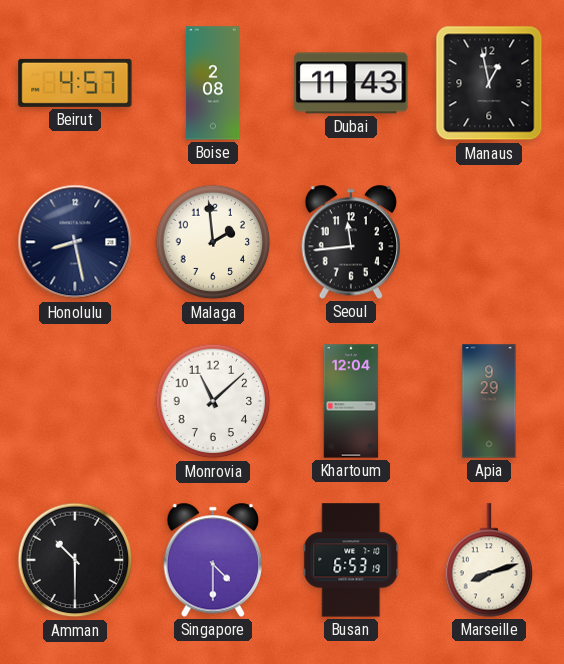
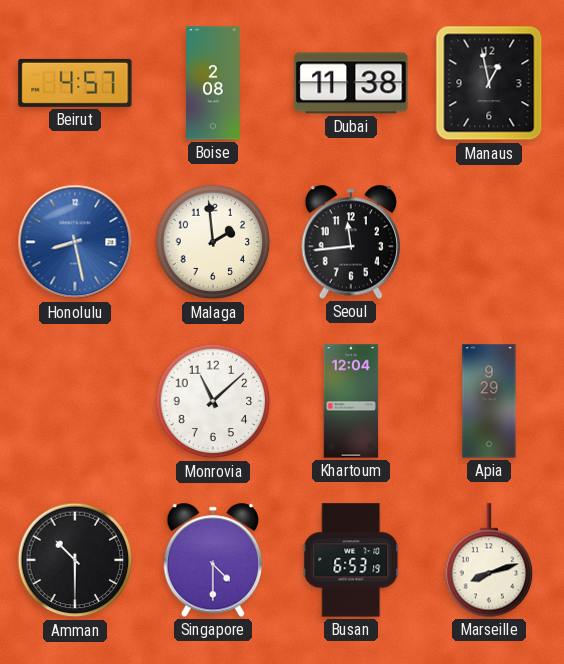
Dubai: 11:43 -> 11:38 (351, 83)
Honolulu dial: navy -> blue (75, 242)
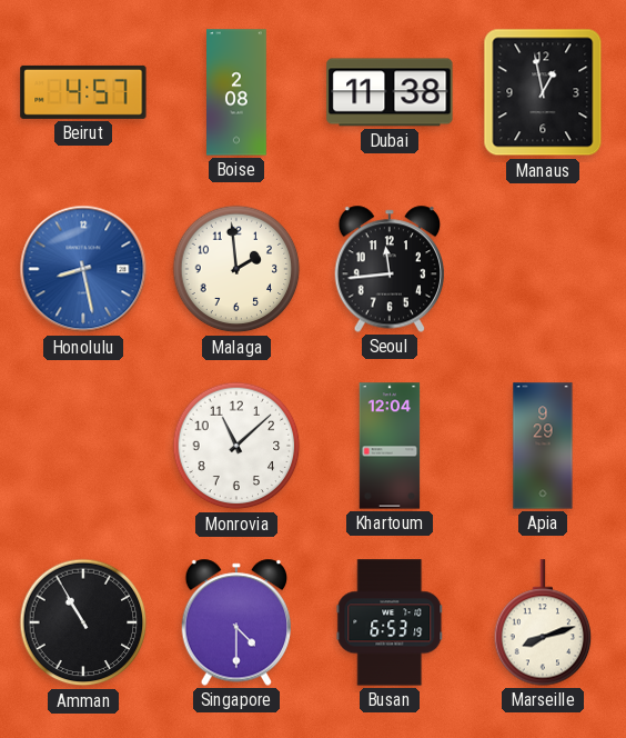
Amman: 10:30 -> 10:55 (83, 622)
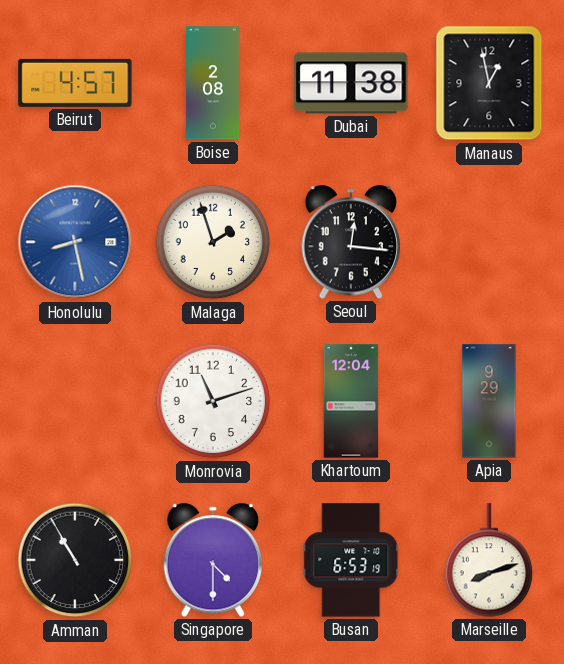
Malaga: 1:59 -> 1:57 (213, 242)
Seoul: 11:44 -> 12:16 (350, 242)
Monrovia: 11:08 -> 11:12 (213, 401)
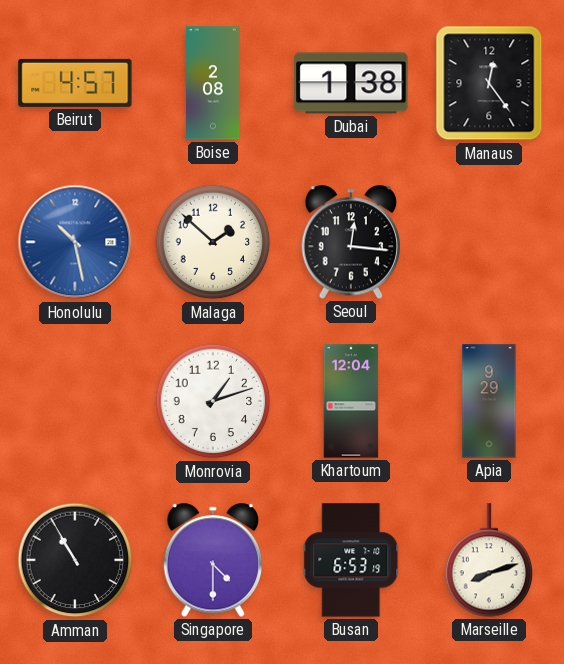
Dubai: 11:38 -> 1:38 (351, 83)
Manaus: 12:58 -> 12:24 (489, 83)
Honolulu: 8:28 -> 10:28 (75, 242)
Malaga: 1:57 -> 1:52 (213, 242)
Monrovia: 11:12 -> 1:12 (213, 401)
